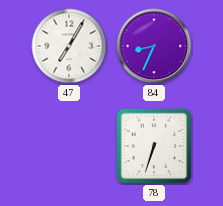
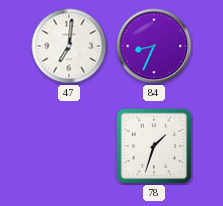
47: 7:05 -> 7:01 (69, 46)
78: 6:33 -> 1:33 (154, 146)
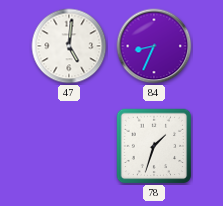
47: 7:01 -> 5:01 (69, 46)
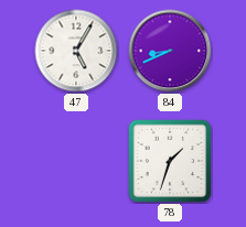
47: 5:01 -> 5:05 (76, 51)
84: 8:34 -> 8:41 (170, 51)
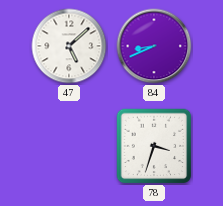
47: 5:05 -> 5:08 (69, 46)
78: 1:33 -> 3:33 (154, 146)
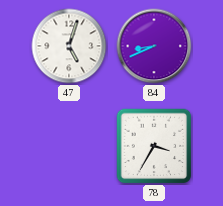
47: 5:08 -> 5:03 (69, 46)
78: 3:33 -> 3:35 (154, 146)
